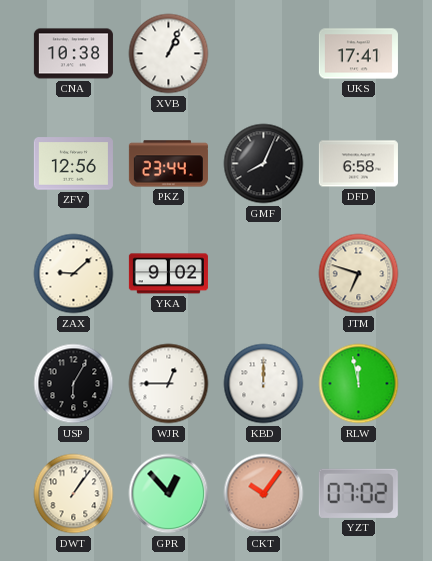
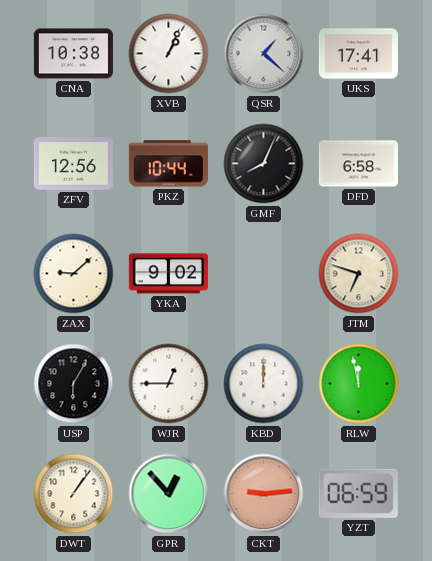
QSR: none -> 1:22 (264, 54)
PKZ: 23:44 -> 10:44 (168, 164)
CKT: 10:06 -> 9:14 (264, 494)
YZT: 07:02 -> 06:59 (358, 493)
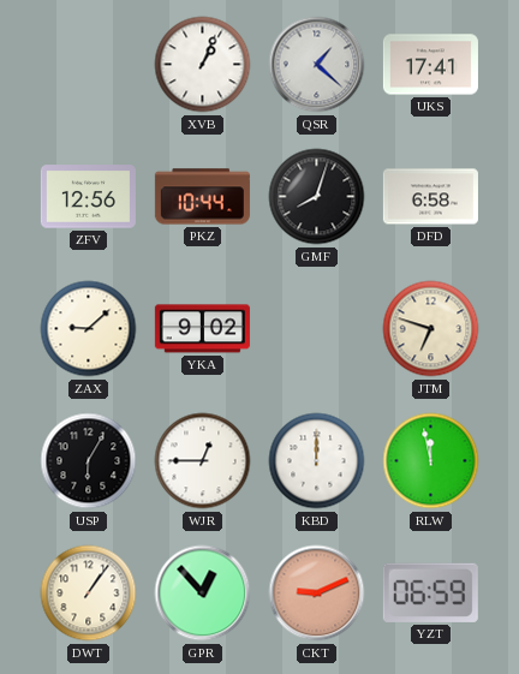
CNA: 10:38 -> none (73, 54)
GMF: 8:04 -> 8:03 (317, 197)
CKT: 9:14 -> 9:11 (317, 594)
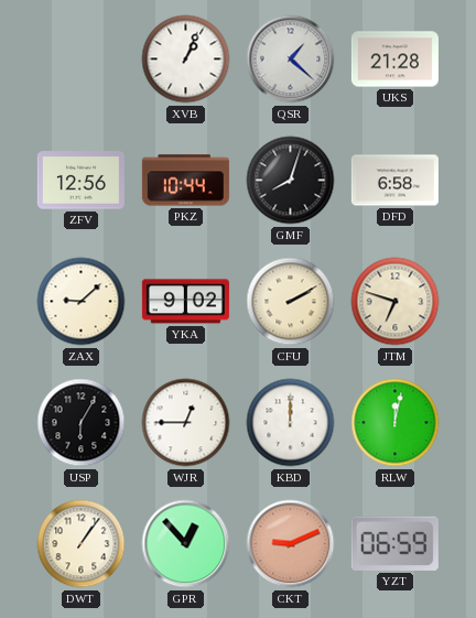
UKS: 17:41 -> 21:28 (394, 59)
CFU: none -> 2:10 (291, 302)
RLW: 11:58 -> 12:02 (396, 423)
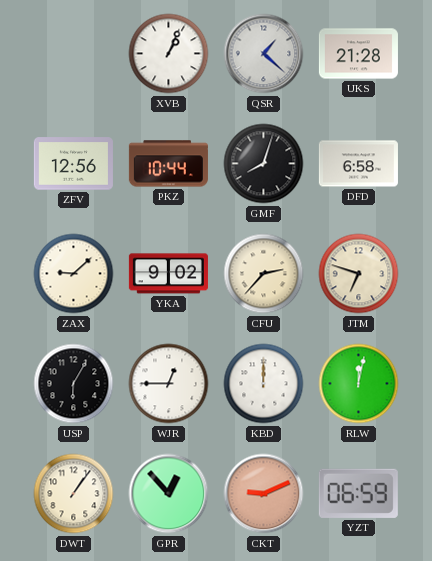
CFU: 2:10 -> 2:37 (264, 274)
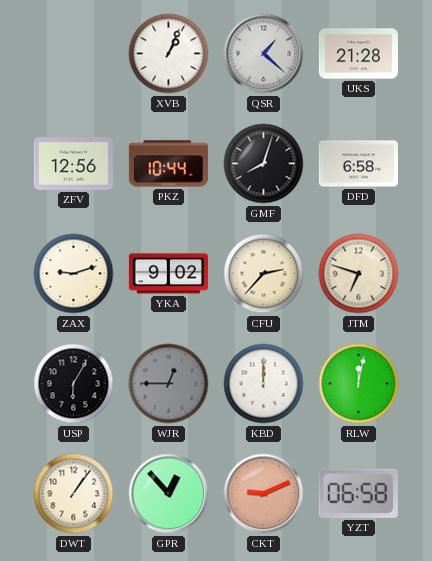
ZAX: 9:08 -> 9:12 (74, 274)
WJR dial: white -> grey (169, 384)
YZT: 06:59 -> 06:58 (358, 493)
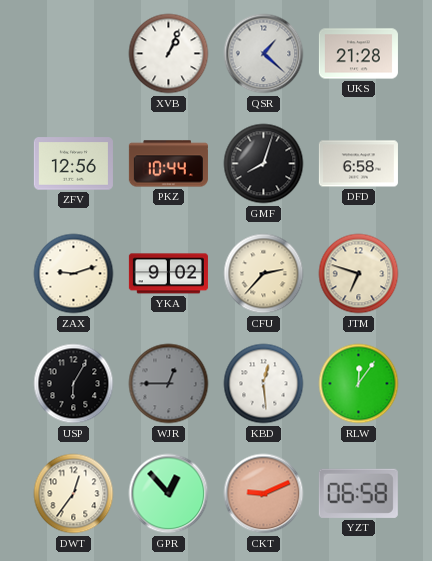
KBD: 12:00 -> 12:29 (264, 384)
RLW: 12:02 -> 12:06 (359, 384)
DWT: 1:06 -> 12:36 (74, 494)
